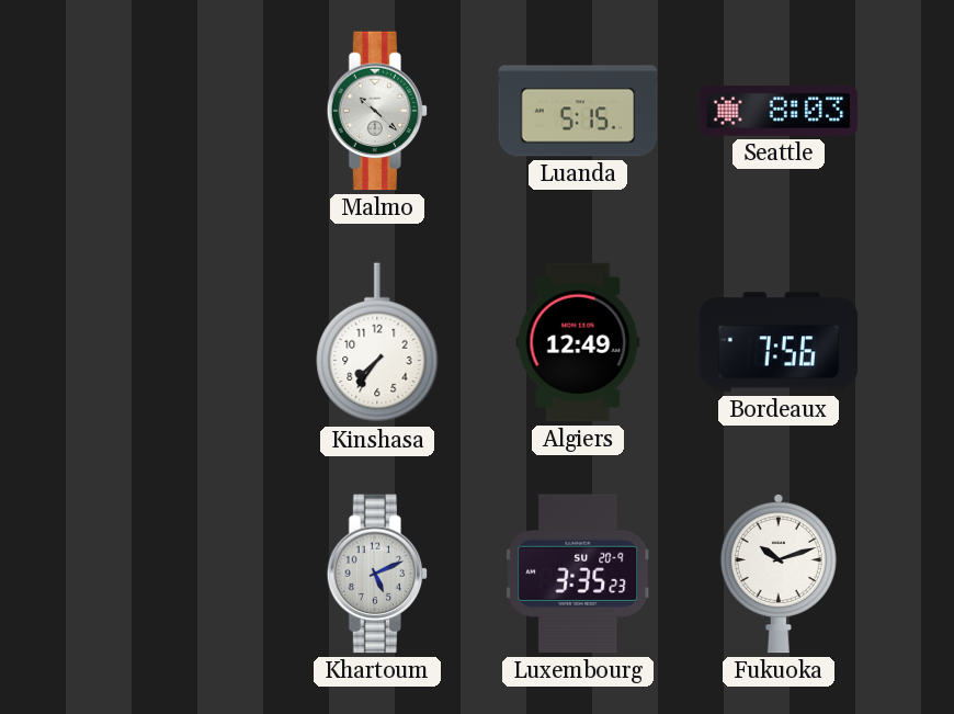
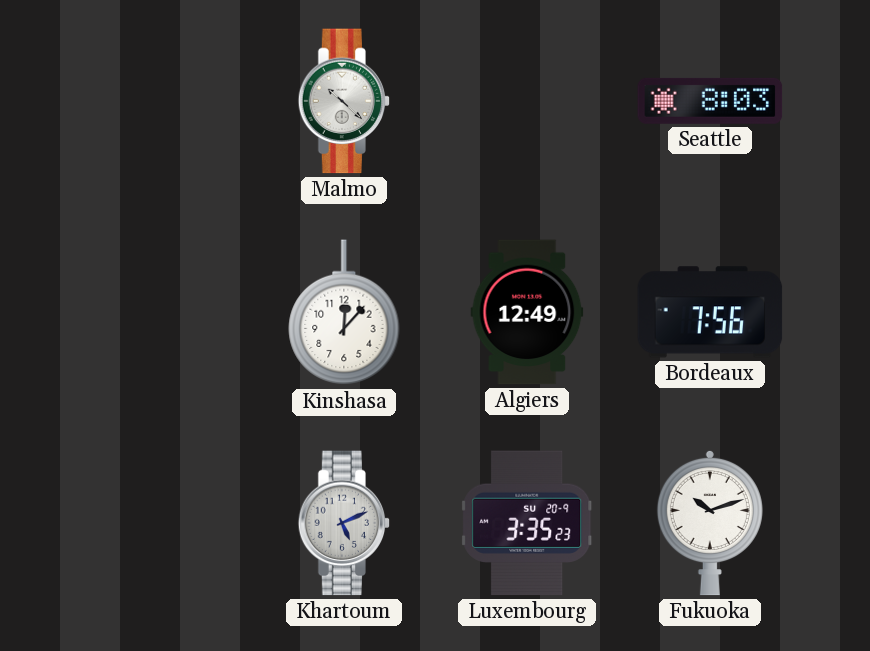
Luanda: 5:15 -> none (578, 111)
Kinshasa: 7:36 -> 12:07 (344, 313)
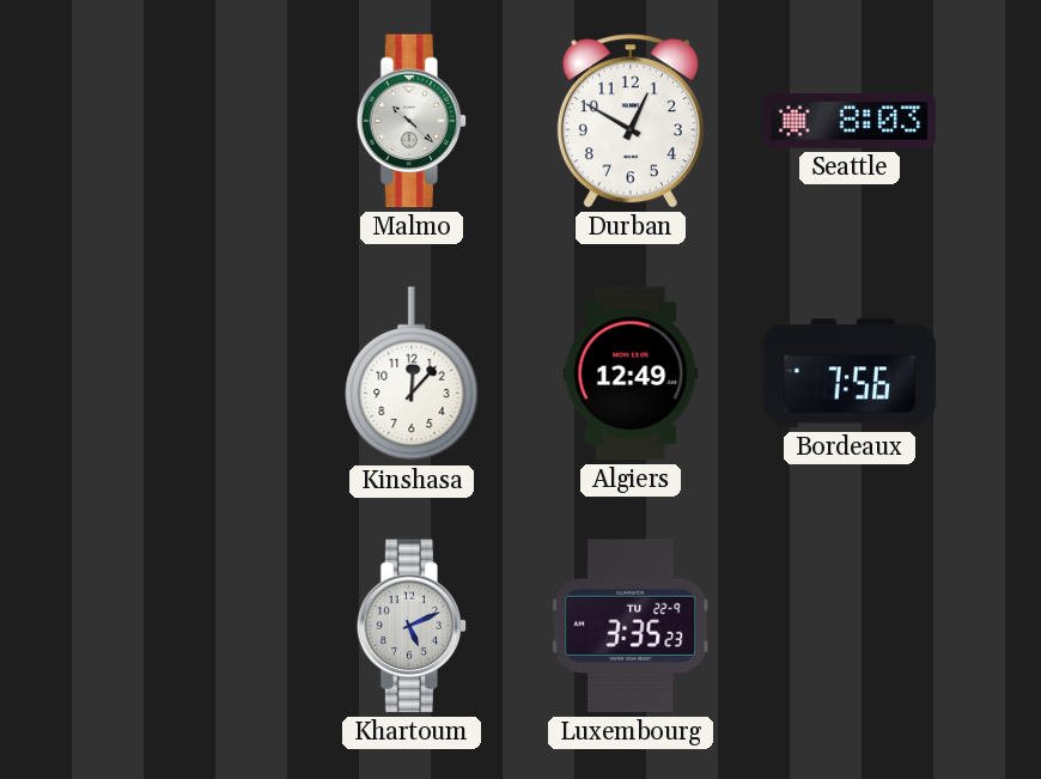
Durban: none -> 12:50 (631, 121)
Luxembourg date: SU 20-9 -> TU 22-9 (632, 626)
Fukuoka: 10:12 -> none (710, 523)
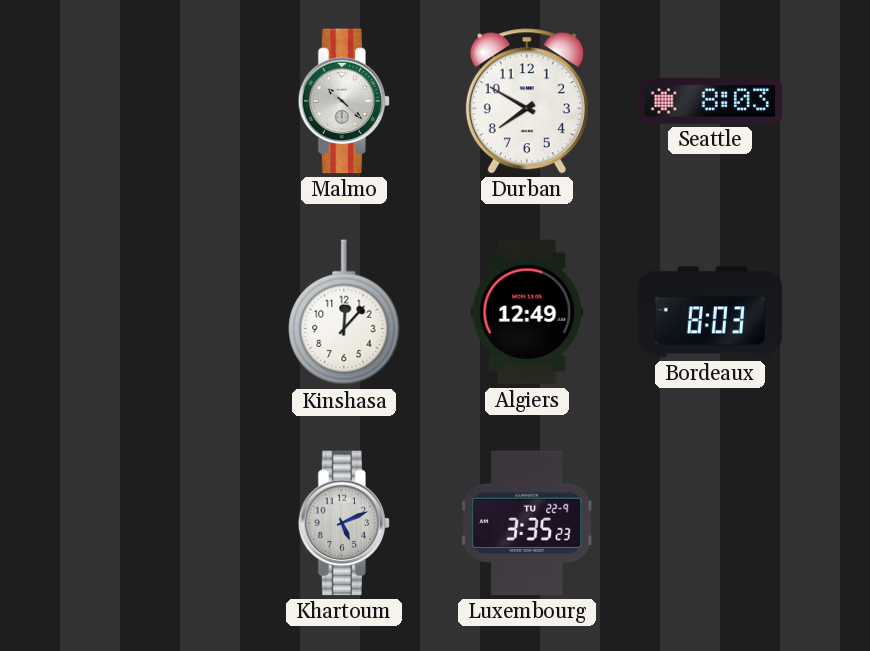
Durban: 12:50 -> 7:50 (527, 101)
Bordeaux: 7:56 -> 8:03 (710, 312)
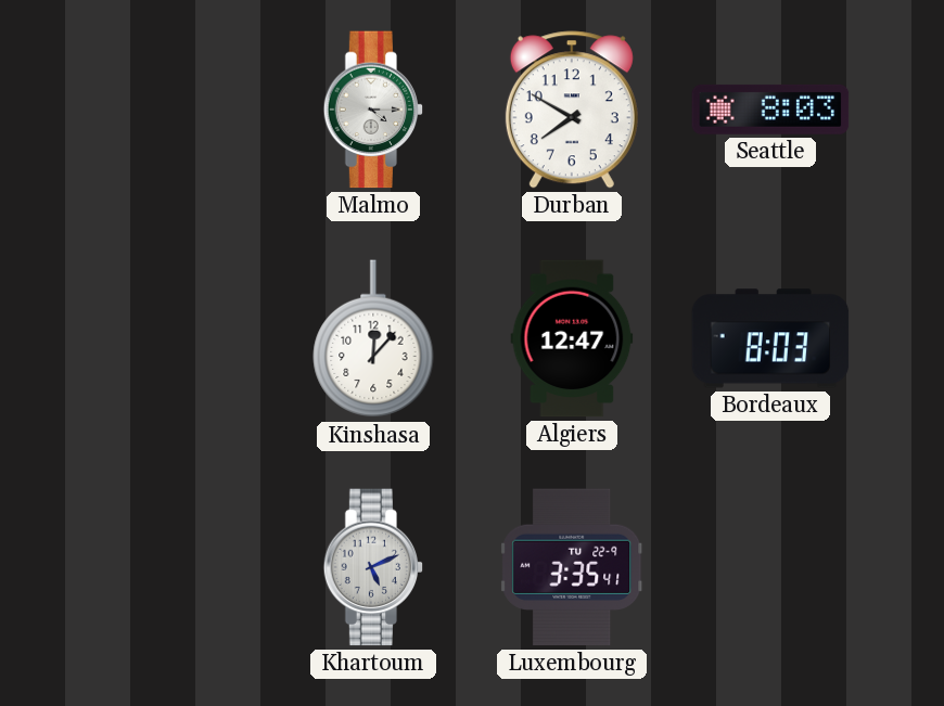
Malmo: 10:22 -> 4:15 (373, 110)
Algiers: 12:49 -> 12:47 (572, 338)
Luxembourg: 3:35:23 -> 3:35:41 (573, 567)
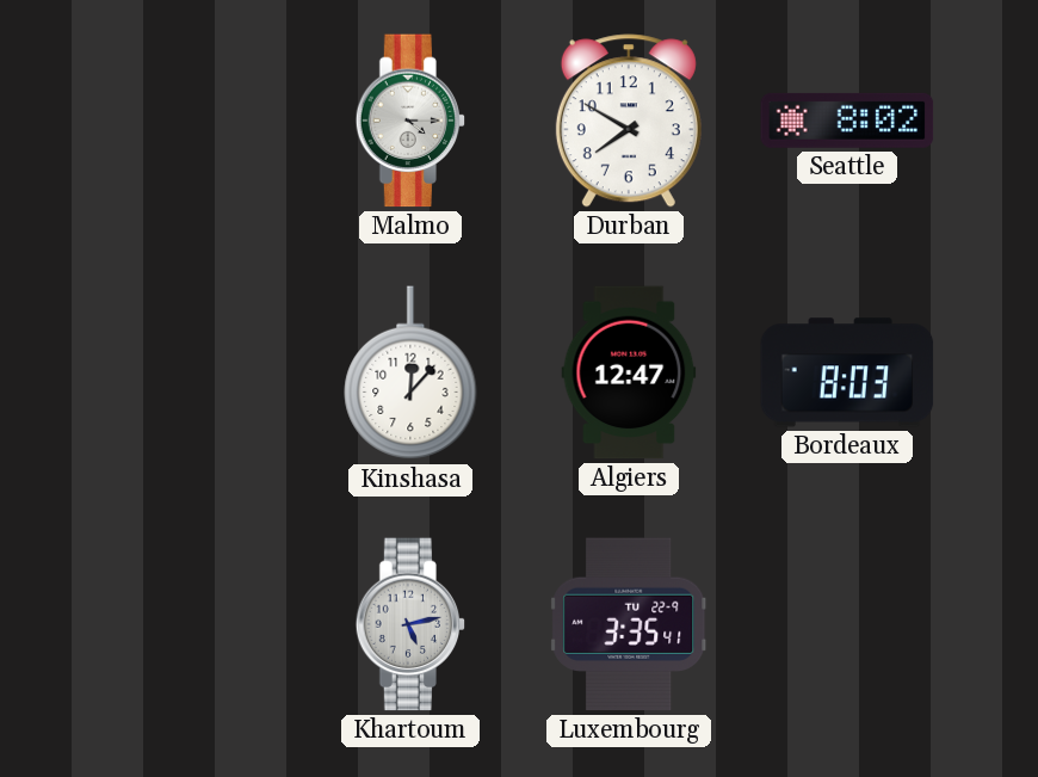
Seattle: 8:03 -> 8:02 (847, 121)
Khartoum: 5:11 -> 5:13 (410, 624)
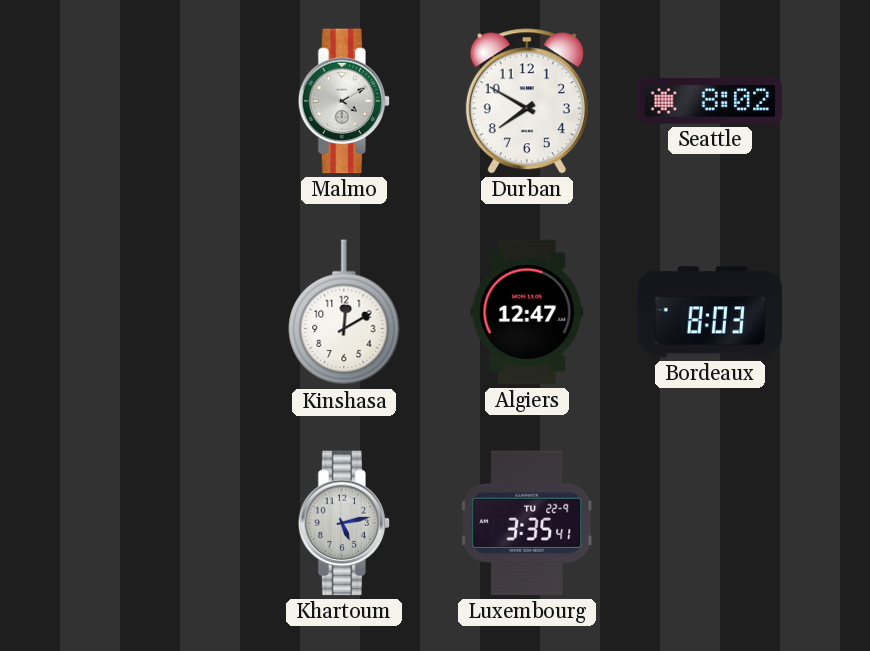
Malmo: 4:15 -> 4:10 (344, 101)
Kinshasa: 12:07 -> 12:10 (344, 313)
